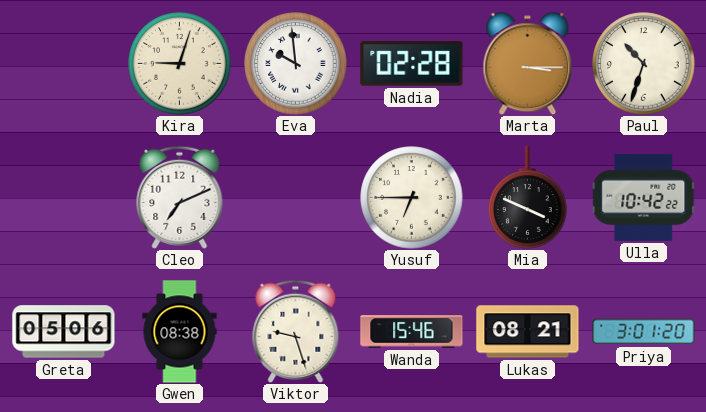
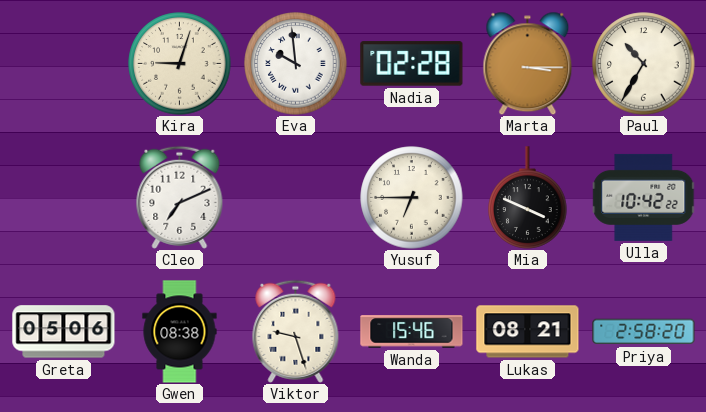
Paul: 10:33 -> 10:35 (644, 64)
Priya: 3:01 -> 2:58 (644, 332)
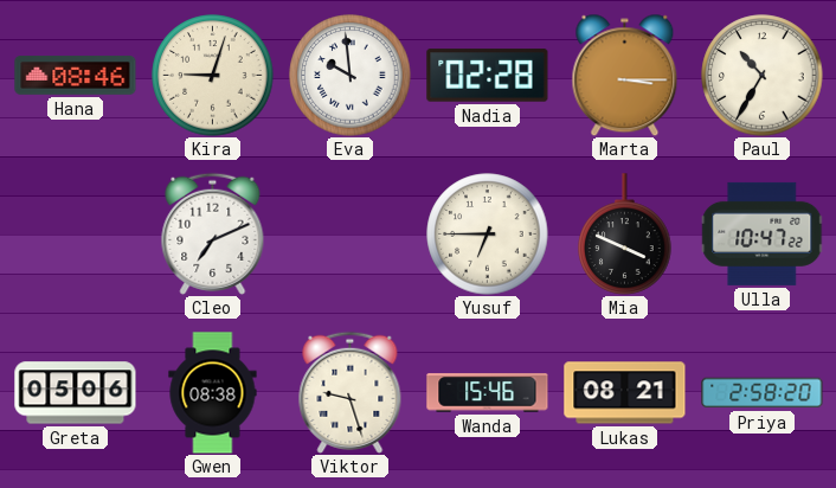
Hana: none -> 08:46 (76, 76)
Ulla: 10:42 -> 10:47 (763, 233)
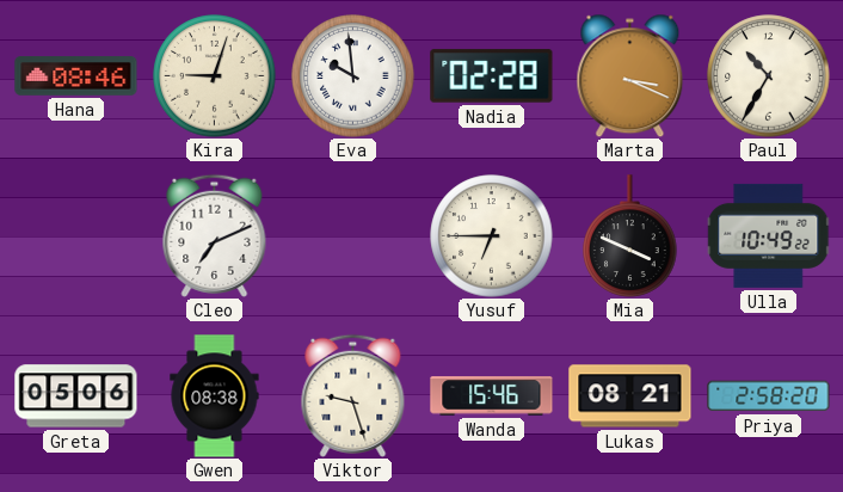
Marta: 3:15 -> 3:19 (630, 75)
Ulla: 10:47 -> 10:49 (769, 235)
